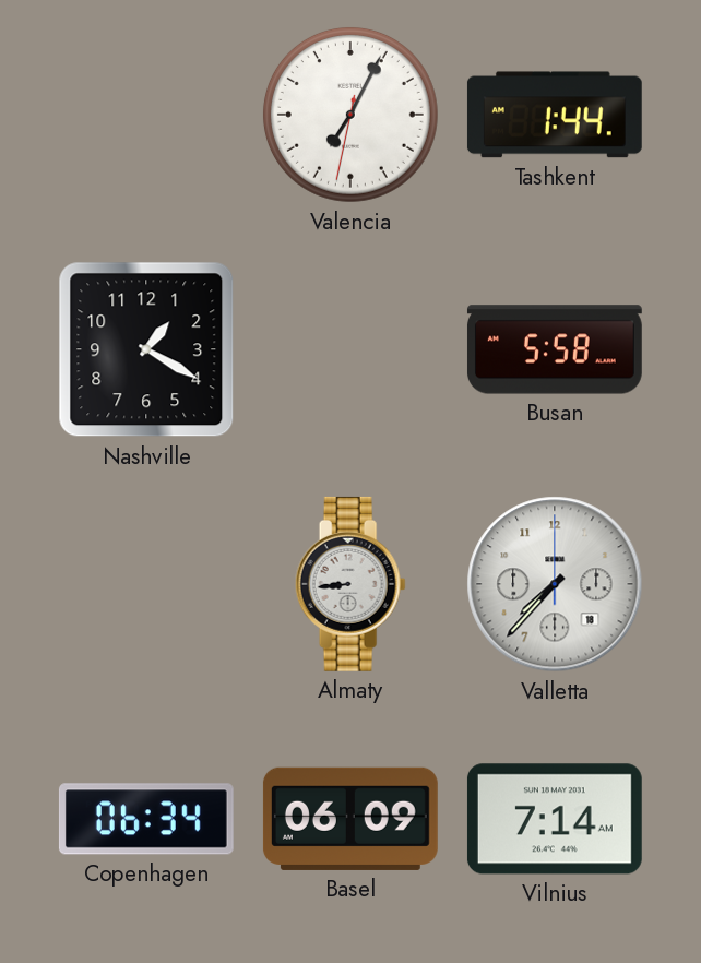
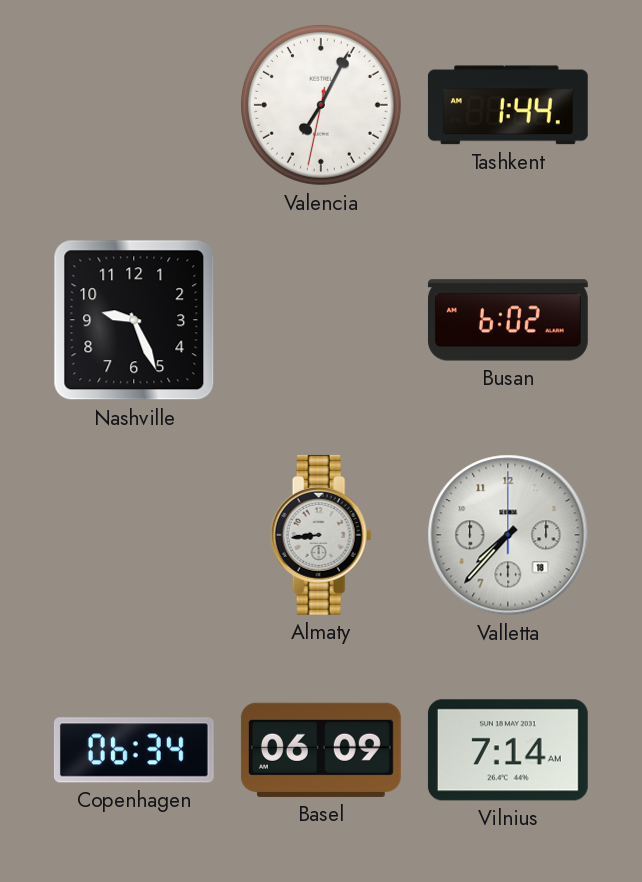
Nashville: 1:20 -> 9:26 (134, 320)
Busan: 5:58 -> 6:02 (508, 320)
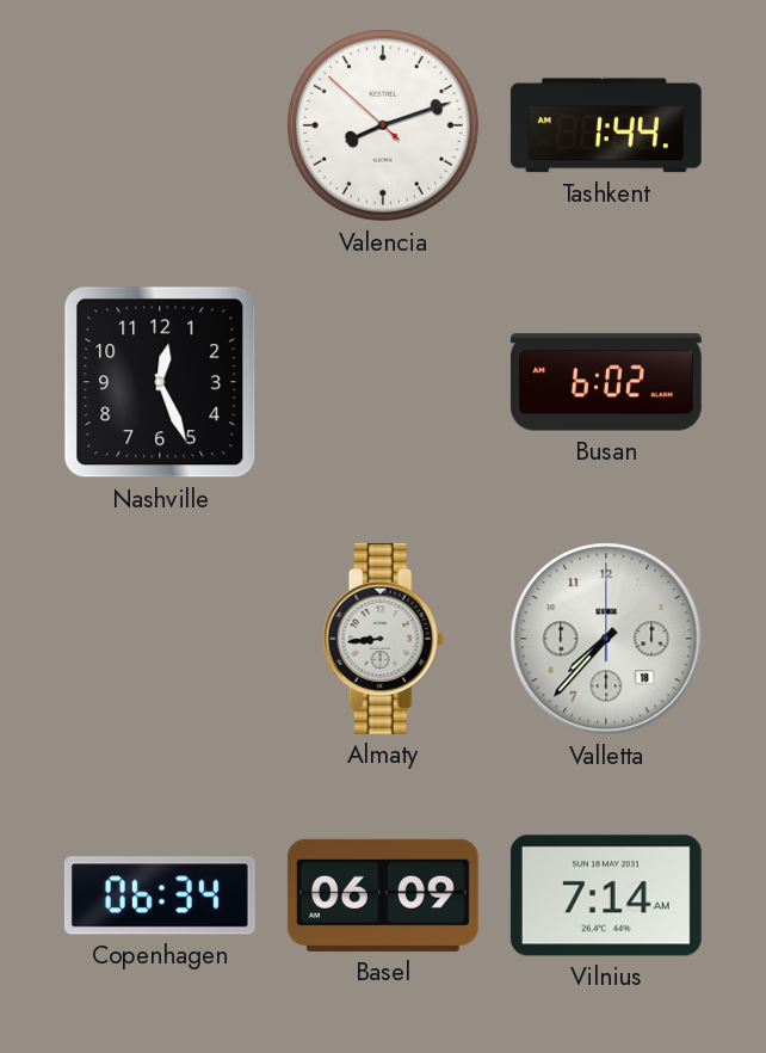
Valencia: 7:04 -> 8:11 (383, 125)
Nashville: 9:26 -> 12:26 (160, 382)
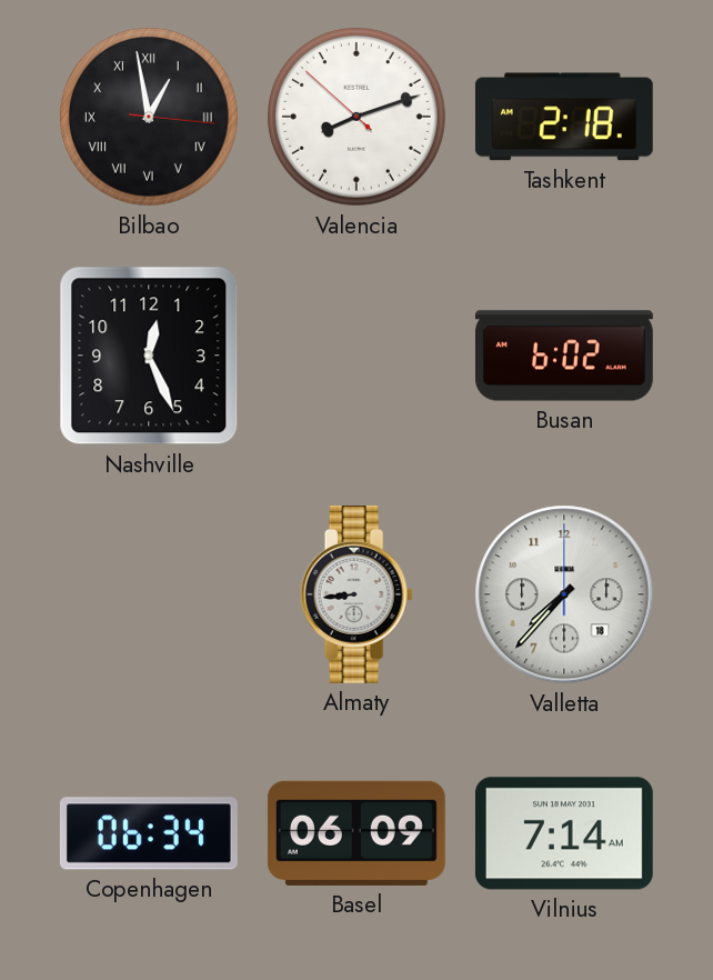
Bilbao: none -> 12:58 (149, 117)
Tashkent: 1:44 -> 2:18 (564, 117)
